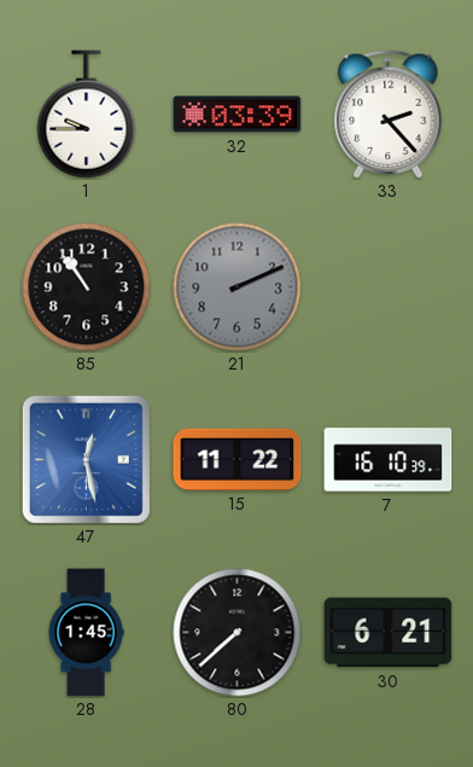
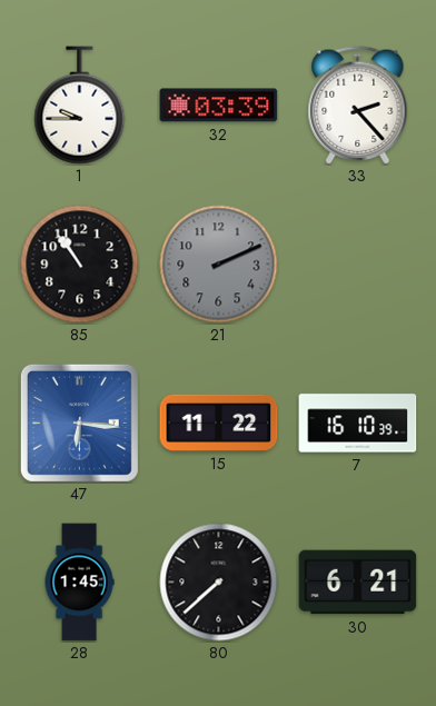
47: 12:28 -> 6:16 (79, 422)
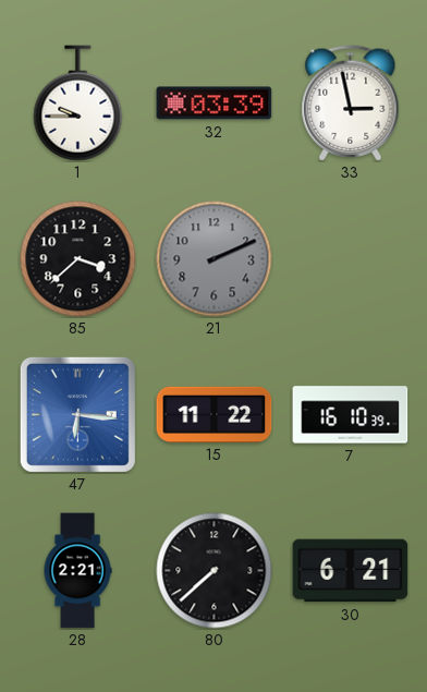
33: 2:23 -> 2:58 (351, 104)
85: 10:54 -> 3:38 (78, 259)
28: 1:45 -> 2:21 (77, 571)
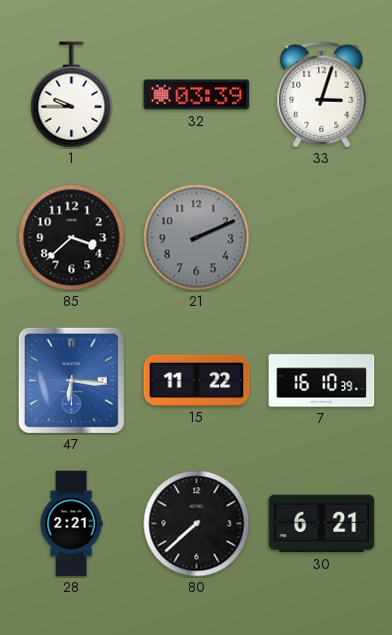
33: 2:58 -> 3:03 (322, 95)
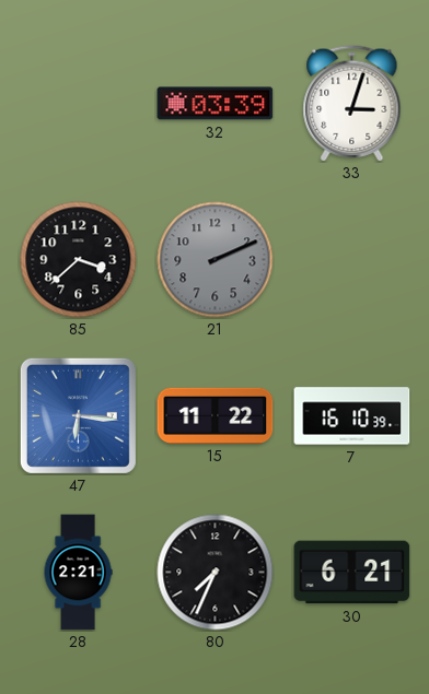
1: 9:45 -> none (72, 95)
80: 7:38 -> 7:34 (216, 573)
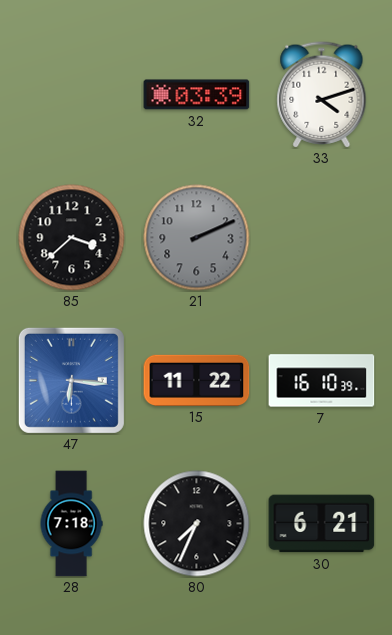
33: 3:03 -> 4:12 (322, 95)
28: 2:21 -> 7:18 (71, 524)
